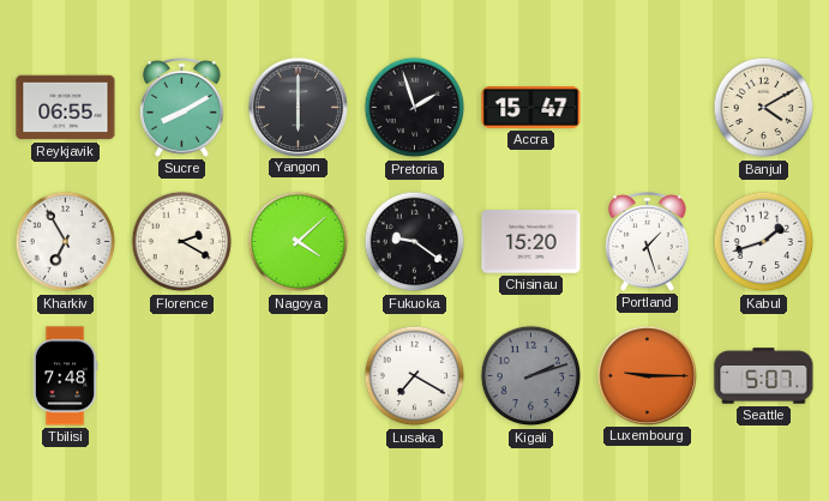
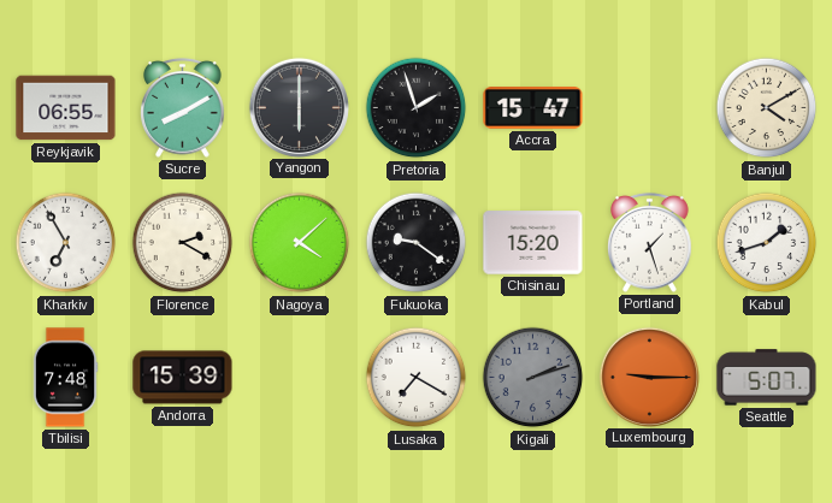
Andorra: none -> 15:39 (183, 378)
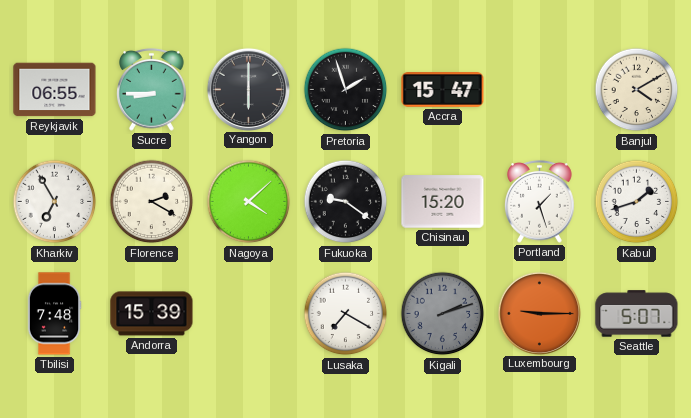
Sucre: 8:10 -> 8:45 (152, 89)
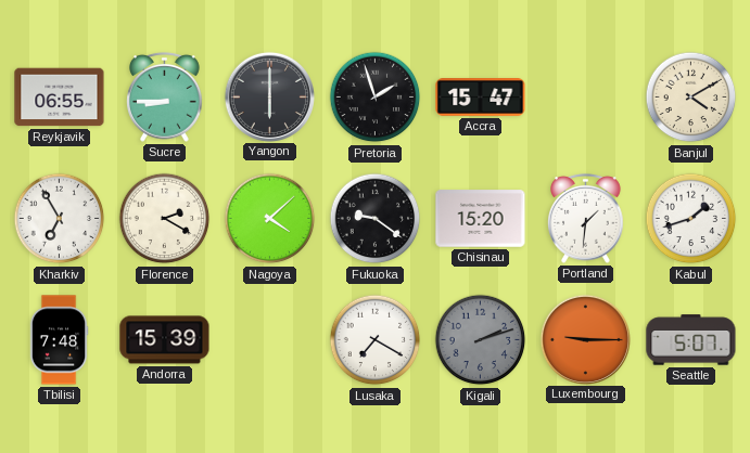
Portland: 1:27 -> 1:31 (586, 218)
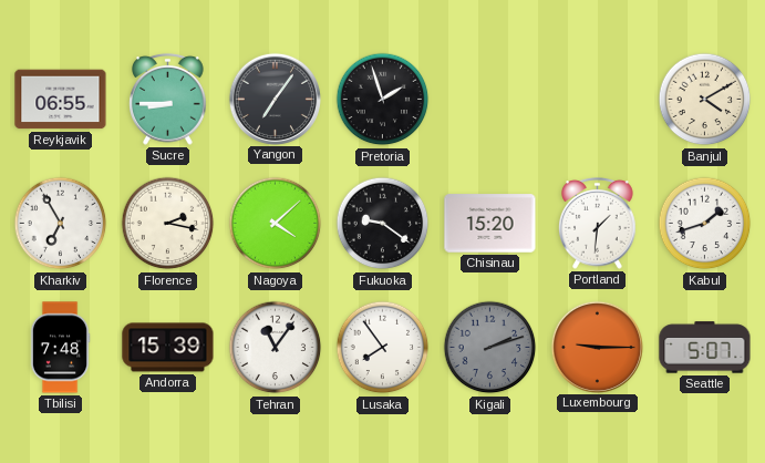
Yangon: 6:00 -> 7:06 (275, 99)
Accra: 15:47 -> none (481, 98)
Florence: 2:20 -> 2:17 (168, 224)
Tehran: none -> 11:06 (276, 348)
Lusaka: 7:20 -> 7:54 (383, 348)
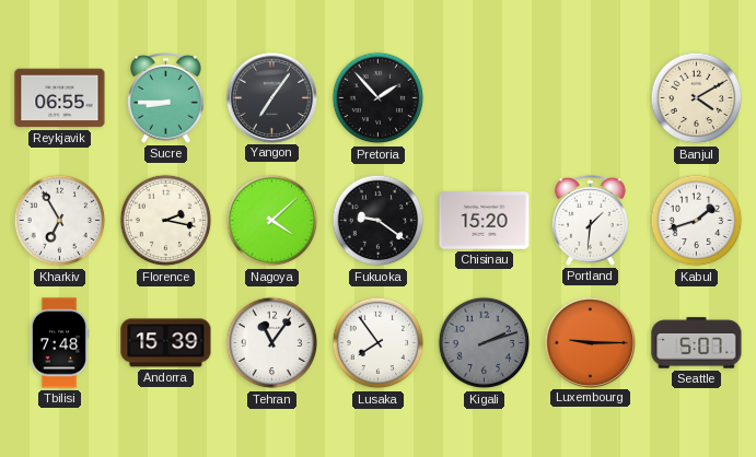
Pretoria: 1:57 -> 1:53 (379, 98)
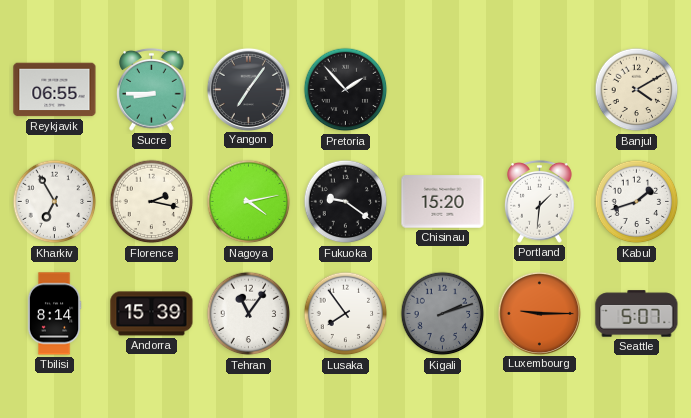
Nagoya: 4:08 -> 4:13 (249, 202)
Tbilisi: 7:48 -> 8:14 (54, 314)
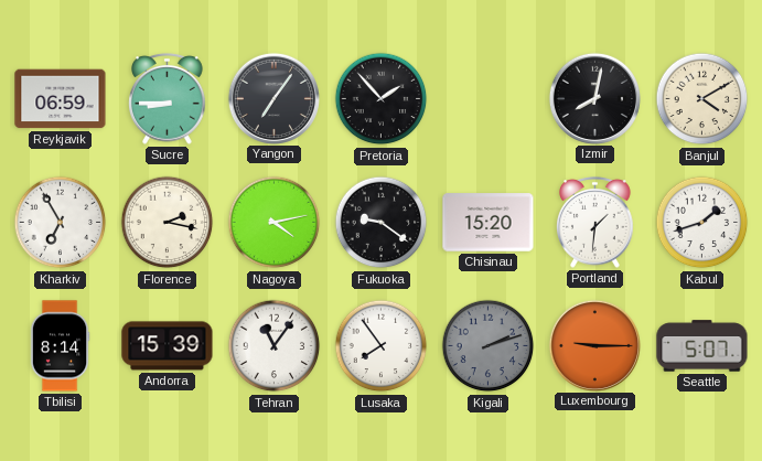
Reykjavik: 06:55 -> 06:59 (61, 99)
Izmir: none -> 8:02 (594, 98)
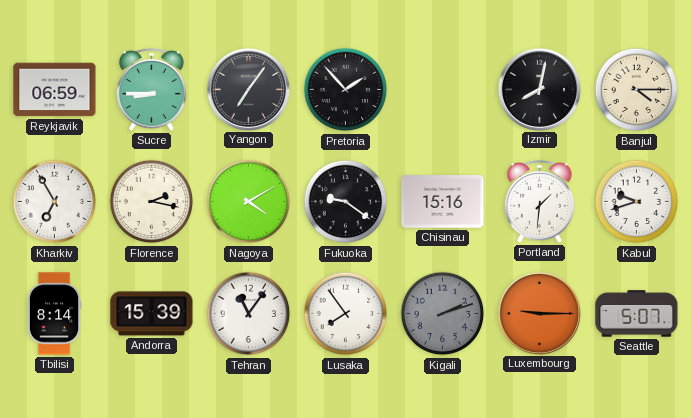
Banjul: 4:10 -> 4:15 (637, 90)
Nagoya: 4:13 -> 4:10 (249, 202)
Chisinau: 15:20 -> 15:16 (443, 202)
Kabul: 1:42 -> 9:42 (637, 202)
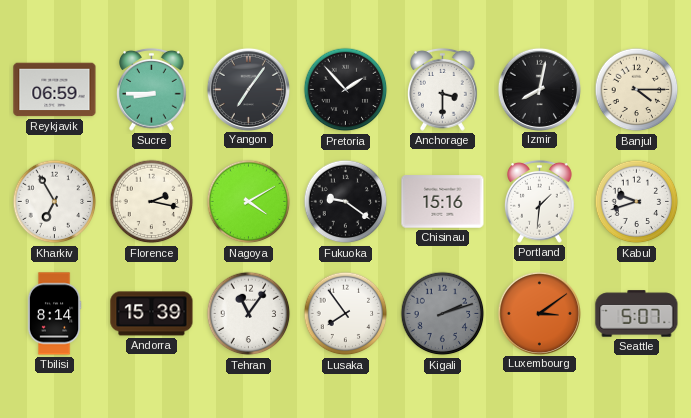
Anchorage: none -> 3:30 (443, 89)
Luxembourg: 9:15 -> 3:09 (539, 313)
